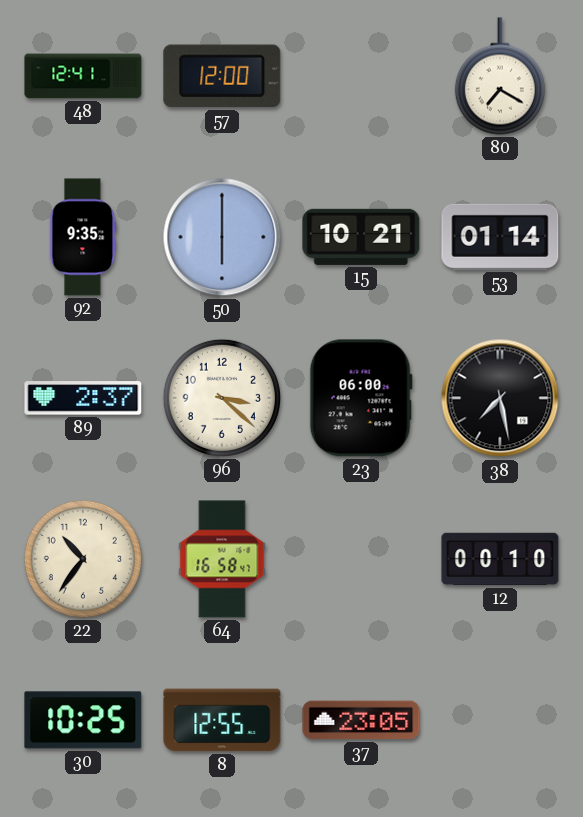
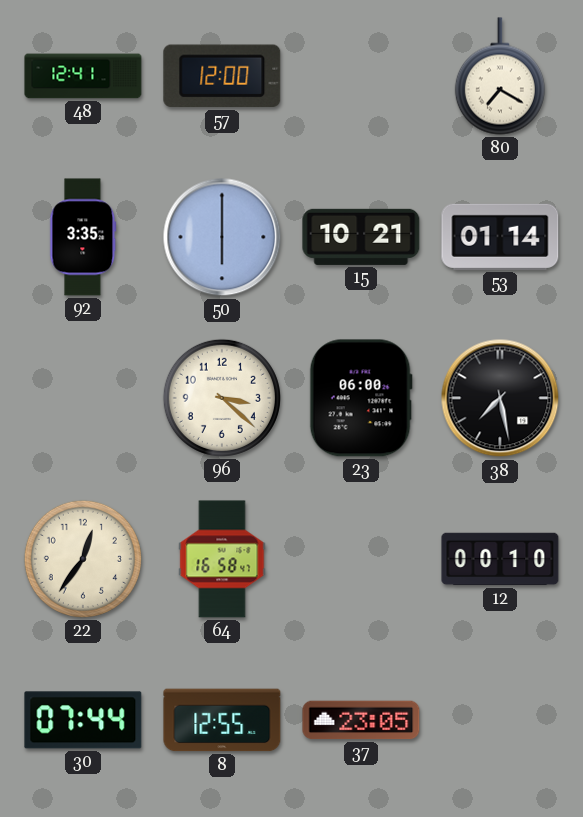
92: 9:35 -> 3:35 (83, 237)
89: 2:37 -> none (83, 398)
22: 10:36 -> 12:36 (83, 559)
30: 10:25 -> 07:44 (83, 720)
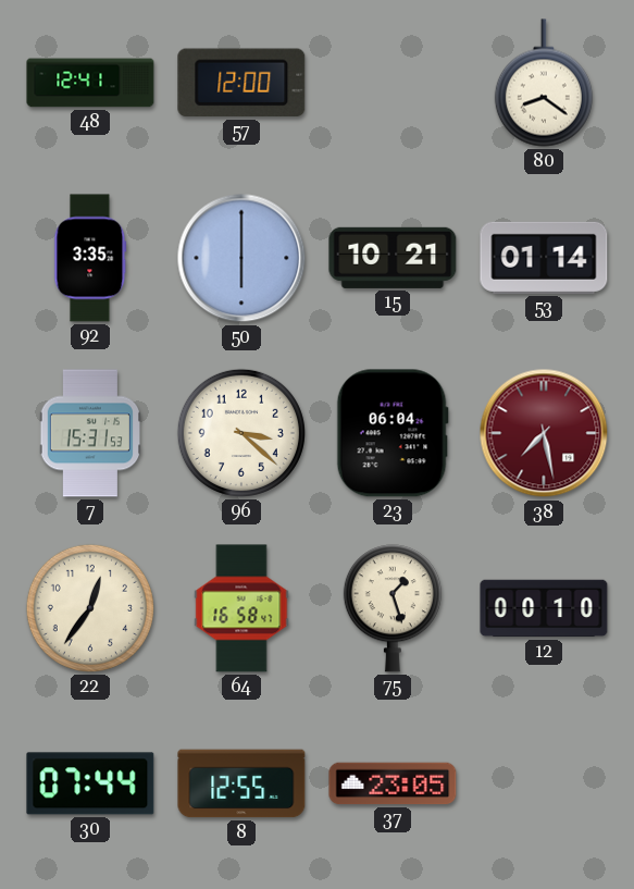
80: 7:20 -> 8:21 (544, 83)
7: none -> 15:31 (89, 433)
23: 06:00 -> 06:04 (393, 433)
38 dial: black -> burgundy (544, 433)
75: none -> 1:27 (393, 608)
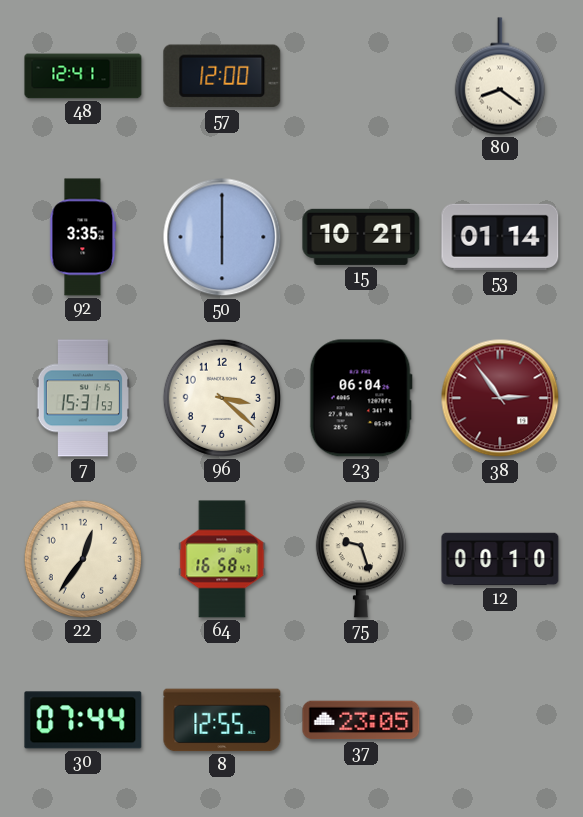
38: 7:28 -> 2:54 (500, 398)
75: 1:27 -> 9:27 (361, 559)
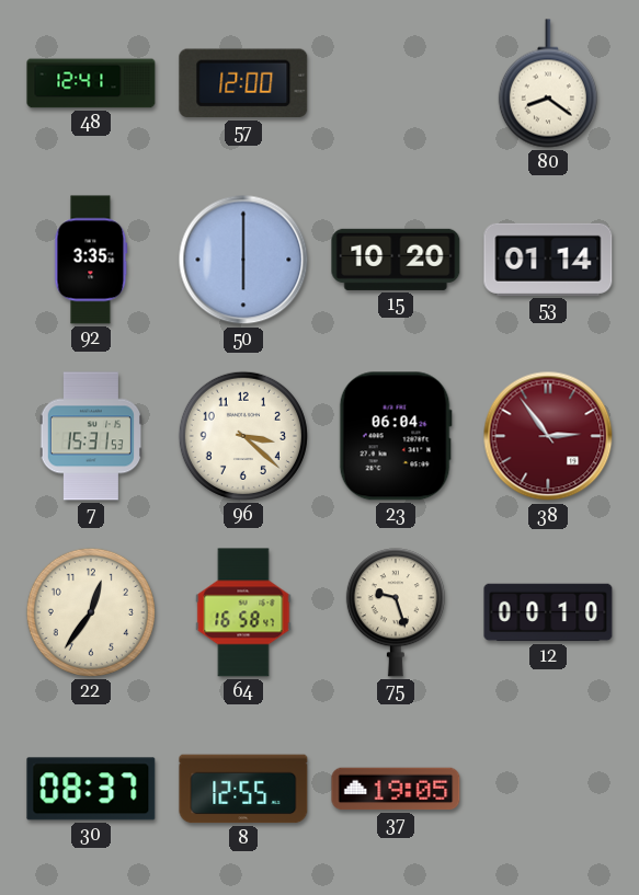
15: 10:21 -> 10:20 (396, 260)
30: 07:44 -> 08:37 (91, 789)
37: 23:05 -> 19:05 (396, 789)
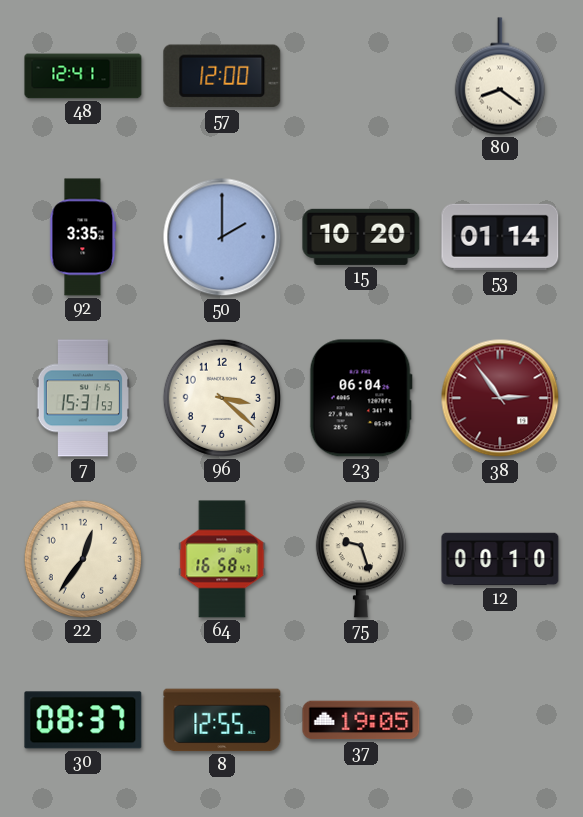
50: 6:00 -> 2:00 (222, 237)
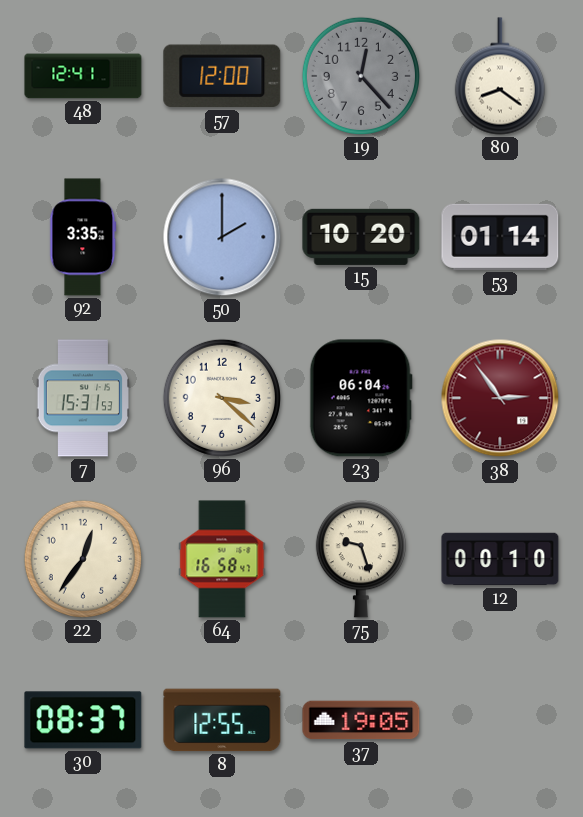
19: none -> 12:23 (361, 76)
